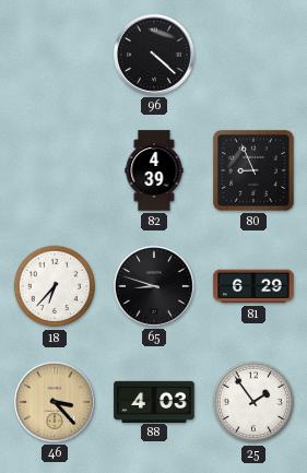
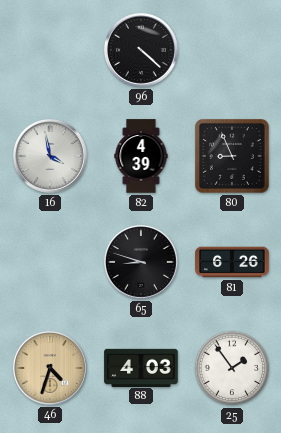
16: none -> 3:58 (50, 156)
18: 6:37 -> none (55, 286)
81: 6:29 -> 6:26 (232, 262)
46: 3:23 -> 4:33 (50, 368)
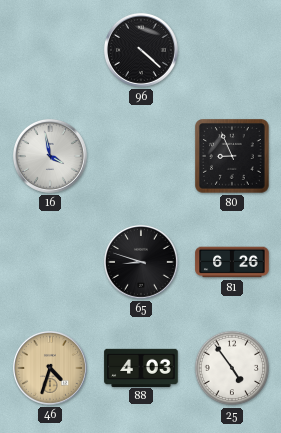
82: 4:39 -> none (141, 156)
25: 1:54 -> 4:54 (232, 368)
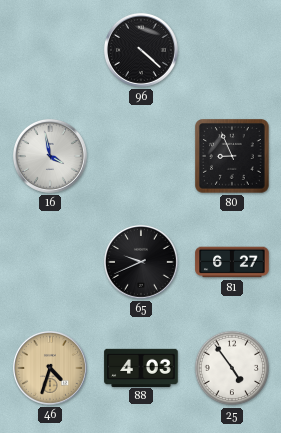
65: 8:48 -> 9:41 (141, 262)
81: 6:26 -> 6:27 (232, 262)
